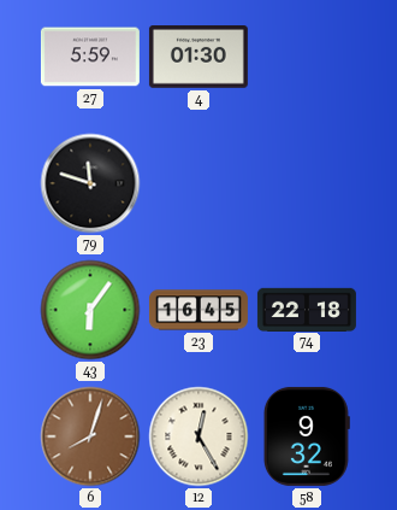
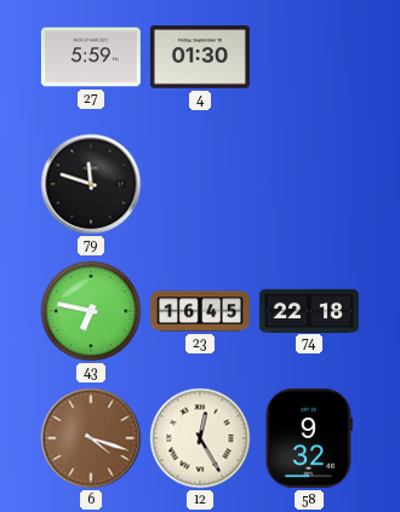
43: 6:06 -> 6:47 (91, 311)
6: 8:03 -> 4:18 (91, 438)
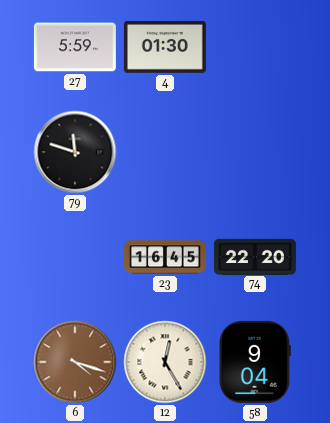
43: 6:47 -> none (91, 311)
74: 22:18 -> 22:20 (255, 256)
58: 9:32 -> 9:04 (255, 362)
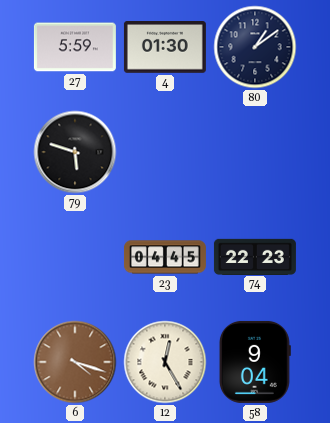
80: none -> 1:09 (255, 47)
79: 11:48 -> 5:48 (75, 152)
23: 16:45 -> 04:45 (165, 257)
74: 22:20 -> 22:23 (255, 256)
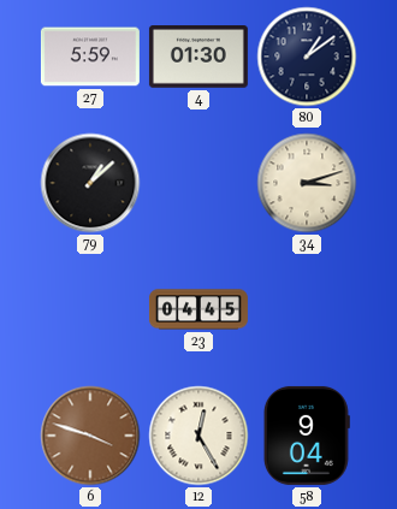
79: 5:48 -> 1:08 (90, 183)
34: none -> 3:12 (307, 183)
74: 22:23 -> none (255, 256)
6: 4:18 -> 3:48 (90, 436)
